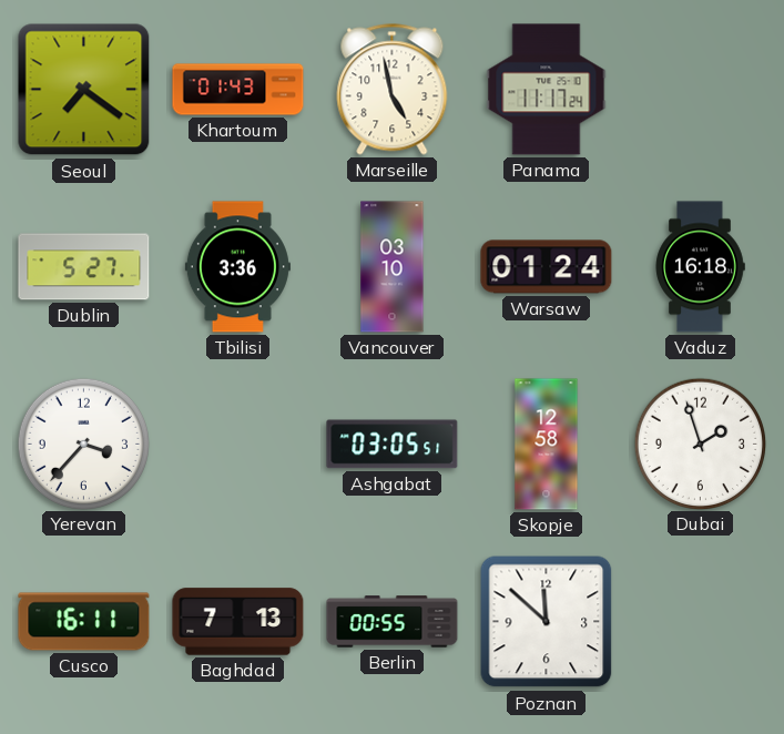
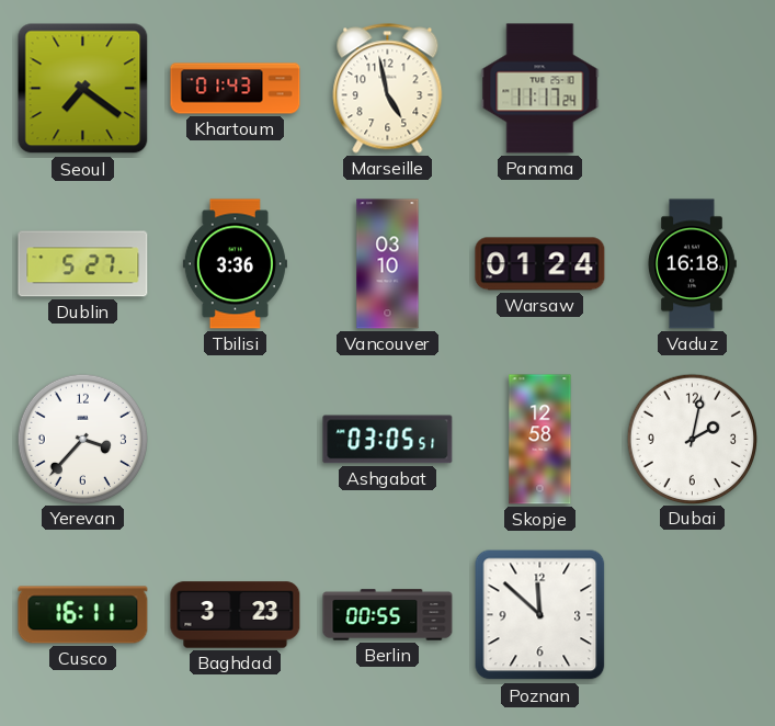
Dubai: 1:57 -> 2:02 (692, 439)
Baghdad: 7:13 -> 3:23 (236, 615)
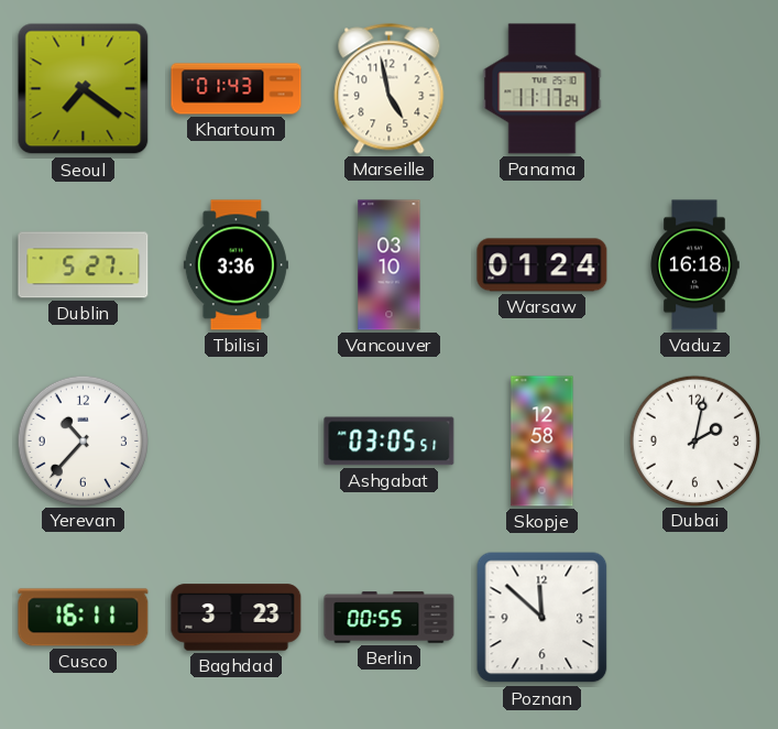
Yerevan: 3:37 -> 10:37 (83, 440)
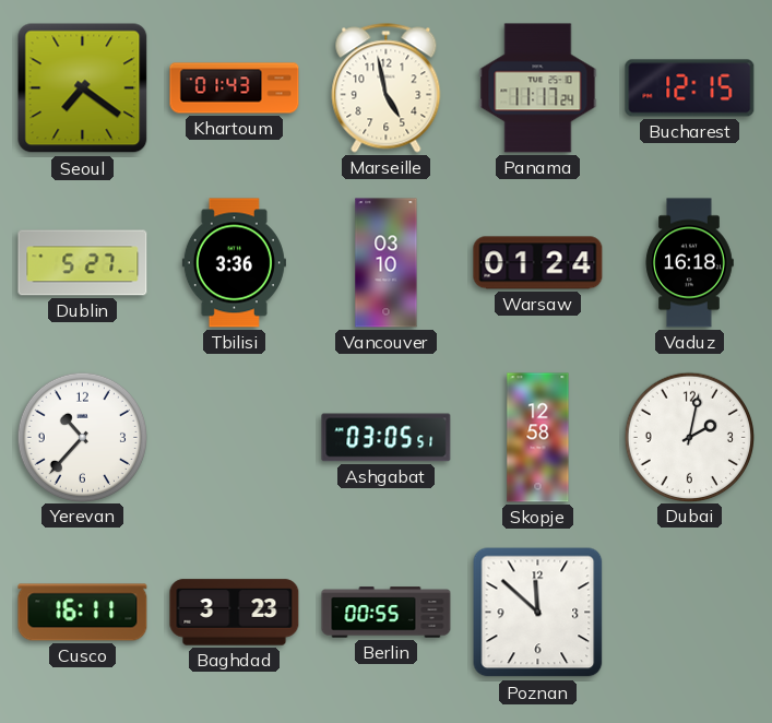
Bucharest: none -> 12:15 (690, 88)
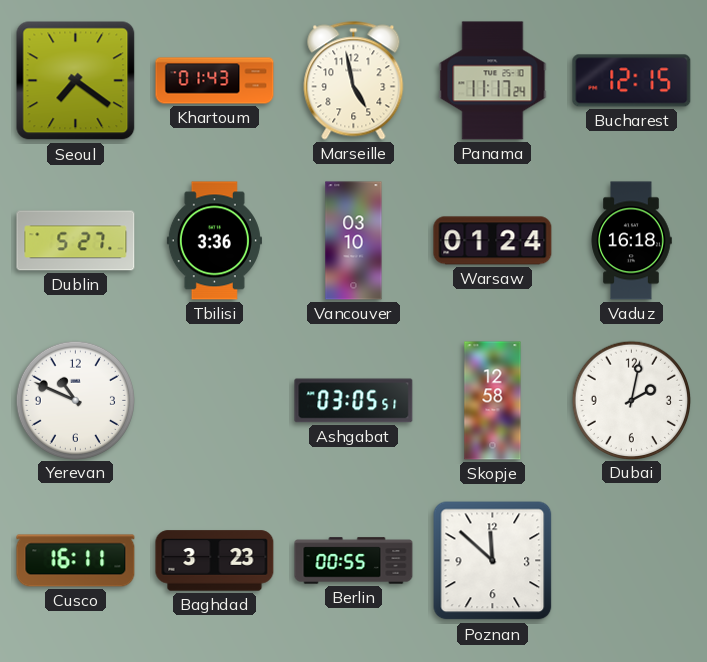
Yerevan: 10:37 -> 10:49 (75, 400)
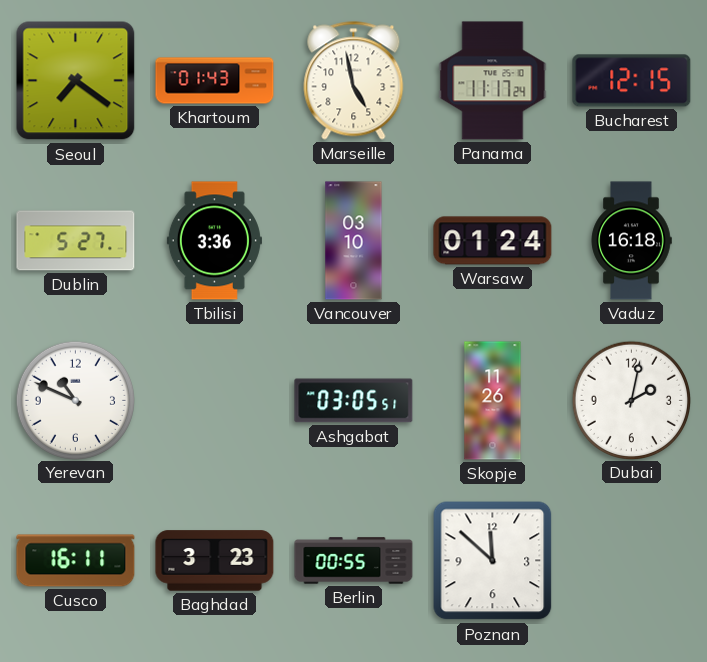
Skopje: 12:58 -> 11:26 (493, 401)
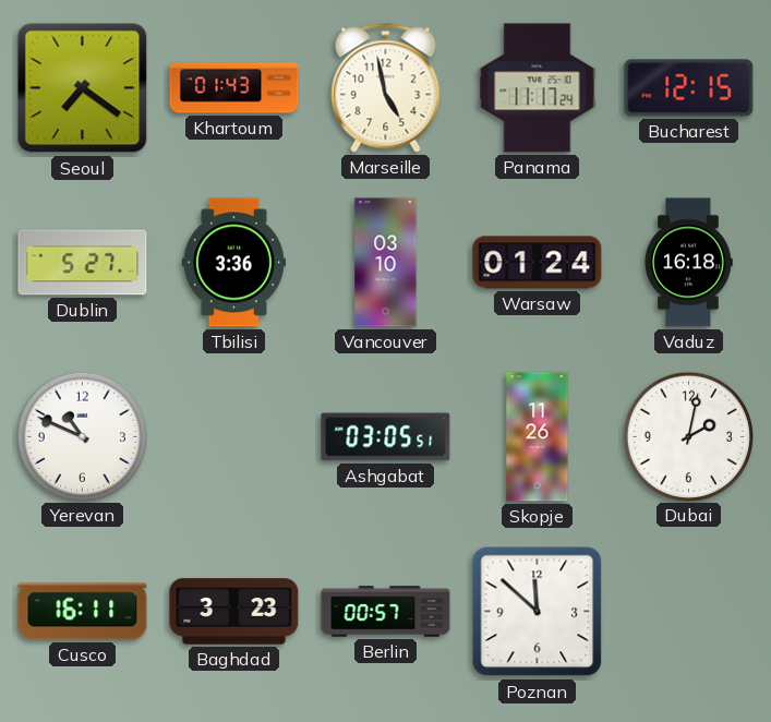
Berlin: 00:55 -> 00:57 (386, 612)
